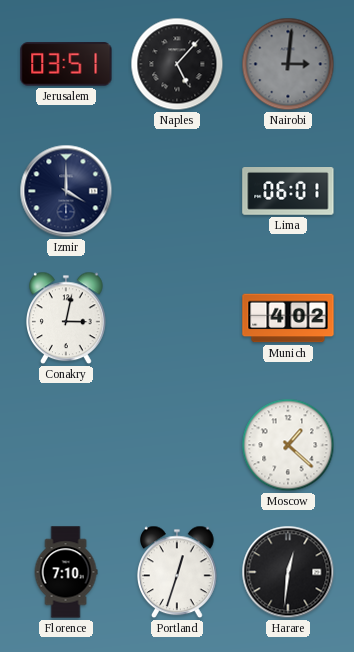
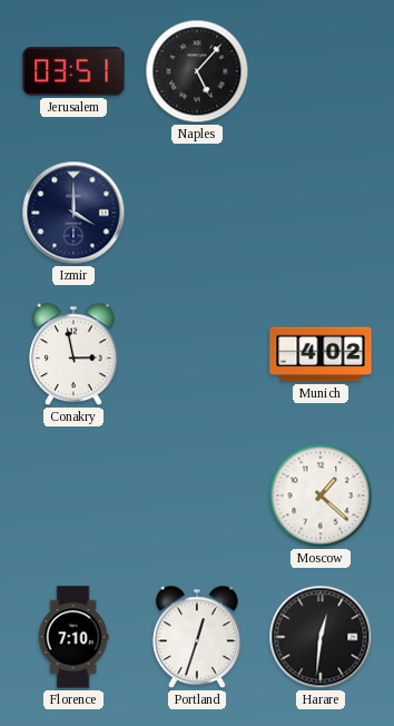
Nairobi: 3:01 -> none (288, 64)
Lima: 06:01 -> none (288, 192)
Conakry: 3:02 -> 2:58 (75, 354)
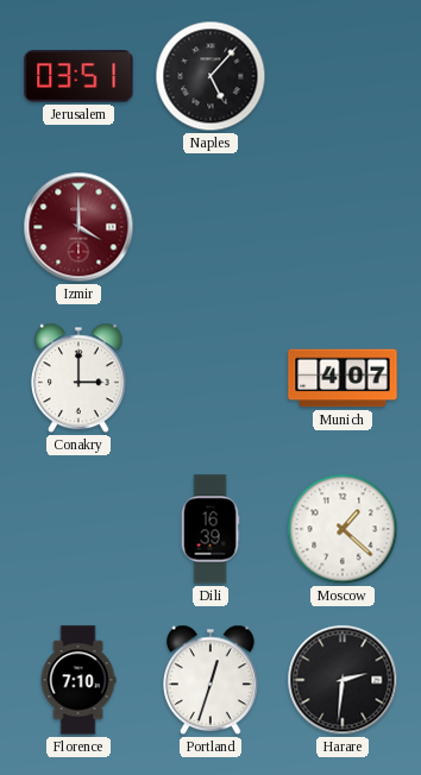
Izmir dial: navy -> burgundy (78, 227)
Conakry: 2:58 -> 3:00 (80, 378)
Munich: 4:02 -> 4:07 (343, 378)
Dili: none -> 16:39 (211, 529)
Harare: 12:31 -> 2:31 (343, 680)
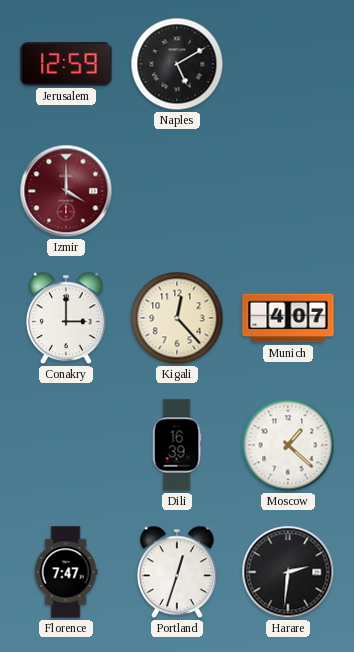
Jerusalem: 03:51 -> 12:59 (66, 64)
Naples: 5:07 -> 5:10 (177, 64)
Kigali: none -> 12:23 (177, 318)
Florence: 7:10 -> 7:47 (66, 572)
